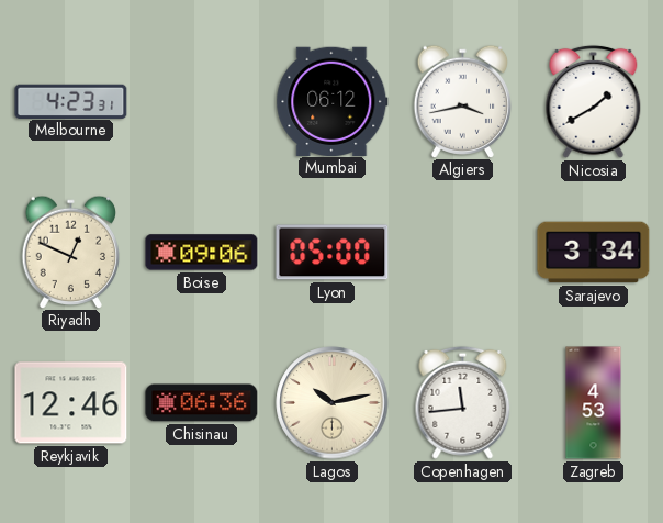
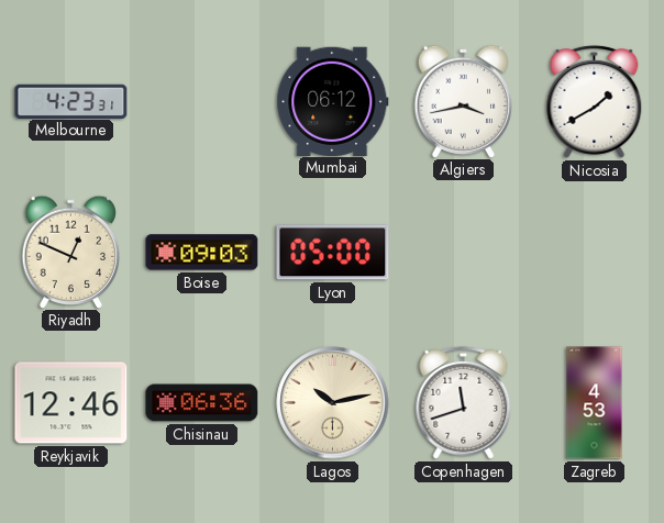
Boise: 09:06 -> 09:03 (202, 253)
Sarajevo: 3:34 -> none (594, 253)
Copenhagen: 11:44 -> 11:42 (464, 402)
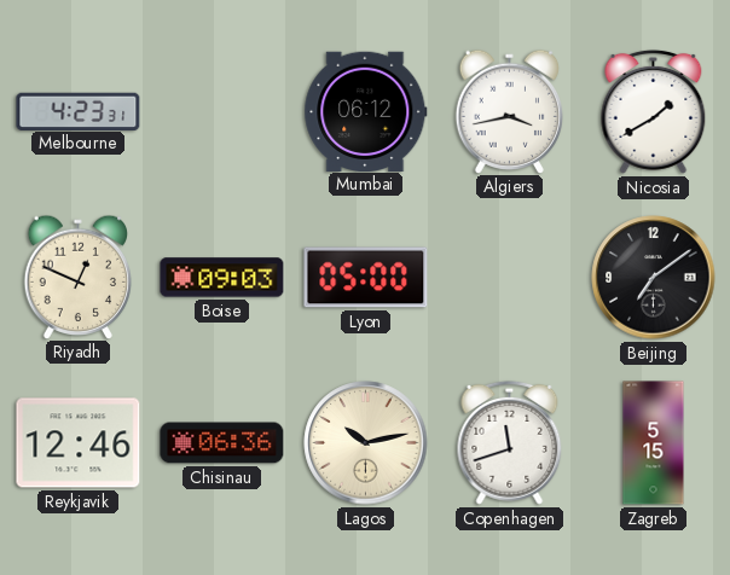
Beijing: none -> 7:09 (654, 278)
Zagreb: 4:53 -> 5:15 (654, 443)
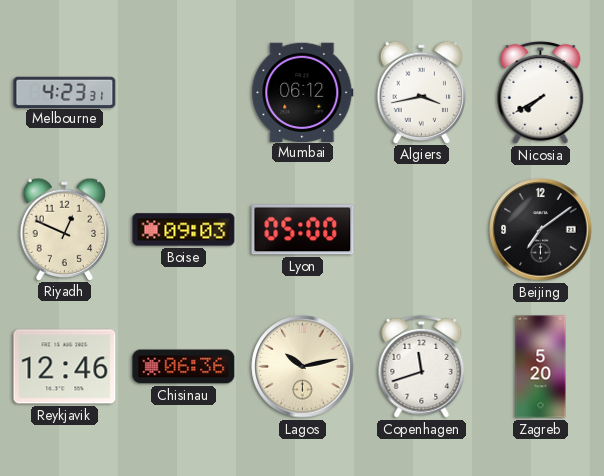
Nicosia: 1:40 -> 7:40 (541, 92)
Zagreb: 5:15 -> 5:20 (541, 367)
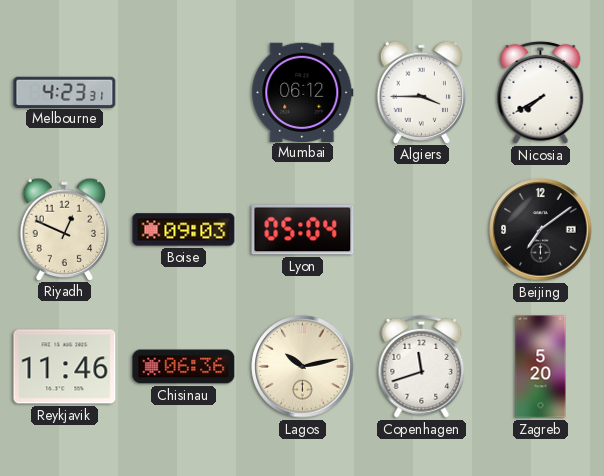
Algiers: 3:43 -> 3:45 (421, 92)
Lyon: 05:00 -> 05:04 (303, 230)
Reykjavik: 12:46 -> 11:46 (65, 367)
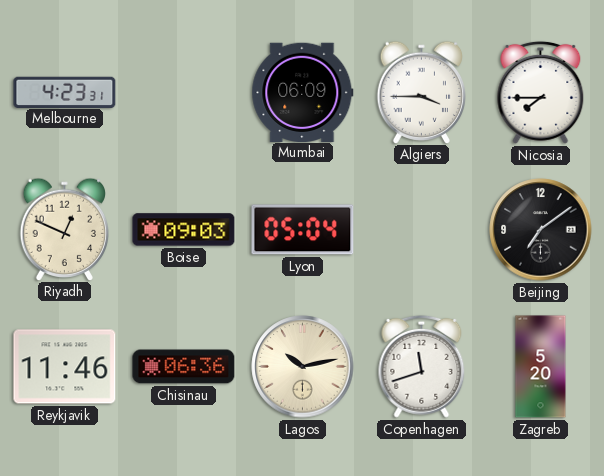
Mumbai: 06:12 -> 06:09 (303, 92)
Nicosia: 7:40 -> 7:45 (541, 92)
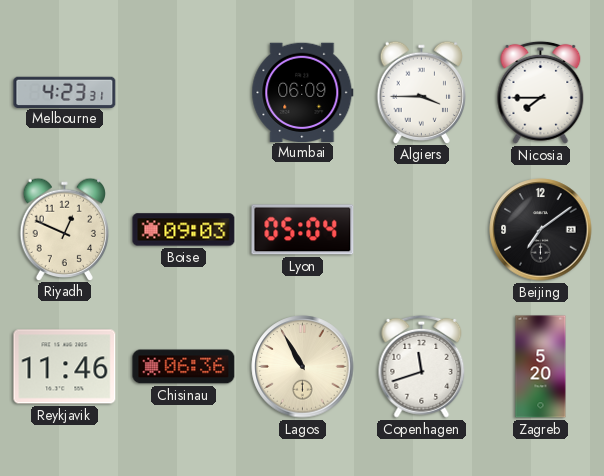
Lagos: 10:13 -> 10:55 (303, 367)
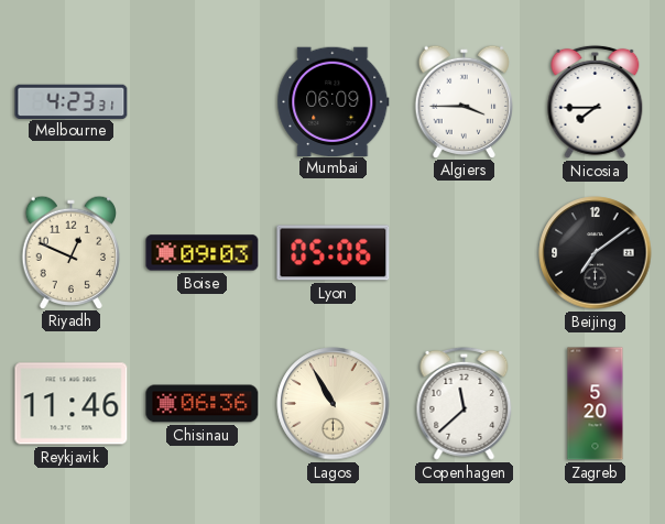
Lyon: 05:04 -> 05:06 (334, 253)
Copenhagen: 11:42 -> 11:38 (465, 403)
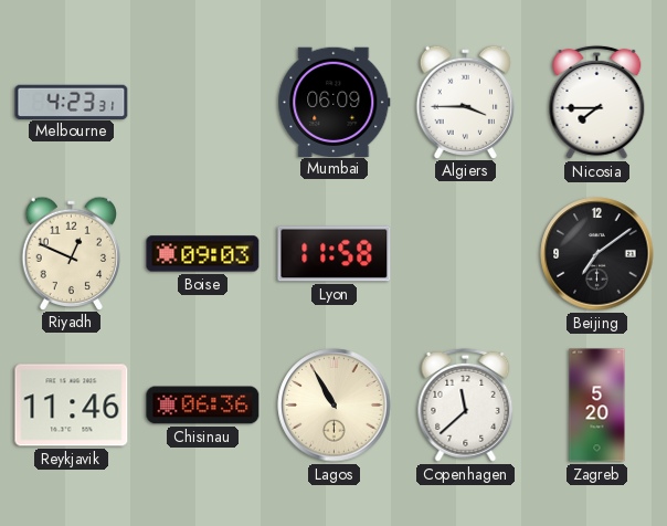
Lyon: 05:06 -> 11:58 (335, 254)
